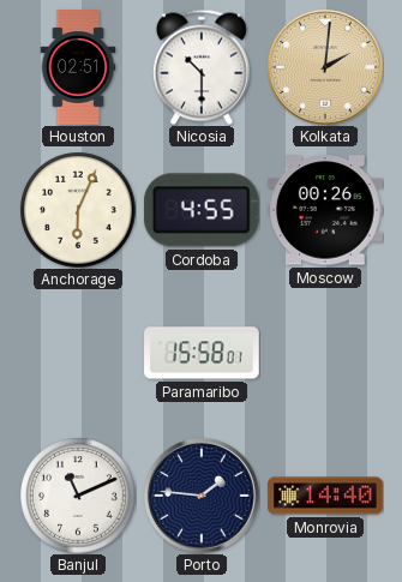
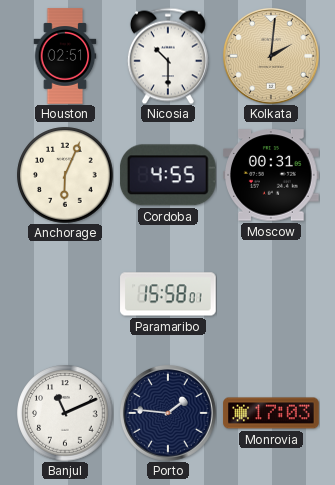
Moscow: 00:26 -> 00:31 (272, 175)
Monrovia: 14:40 -> 17:03 (271, 413)
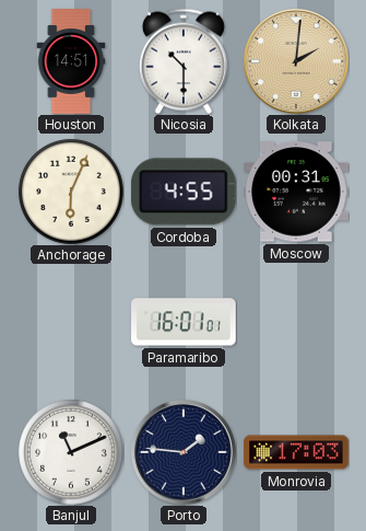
Houston: 02:51 -> 14:51 (71, 61)
Paramaribo: 15:58 -> 16:01 (184, 322)
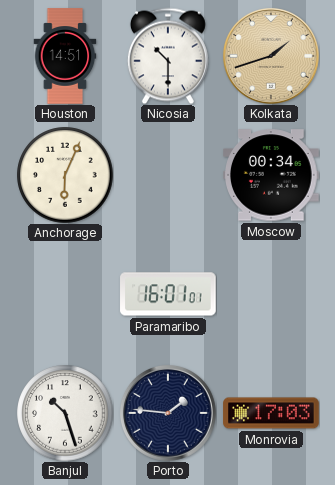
Kolkata: 2:01 -> 1:42 (271, 56)
Cordoba: 4:55 -> none (184, 192)
Moscow: 00:31 -> 00:34 (272, 175)
Banjul: 11:11 -> 10:27 (65, 413)
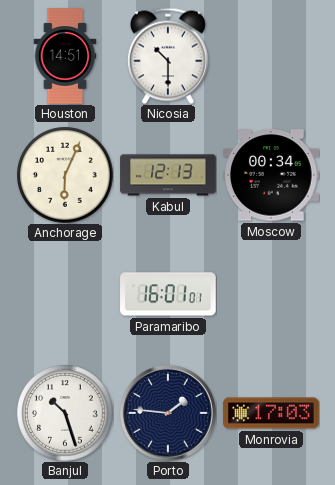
Kolkata: 1:42 -> none (271, 56)
Kabul: none -> 12:13 (168, 175)
